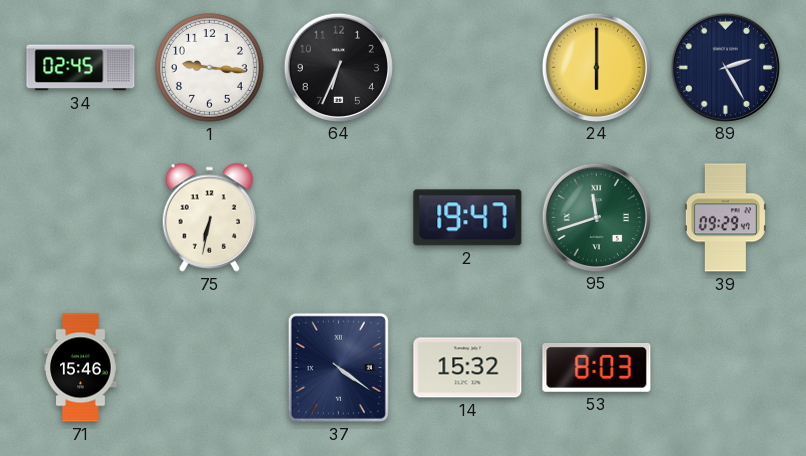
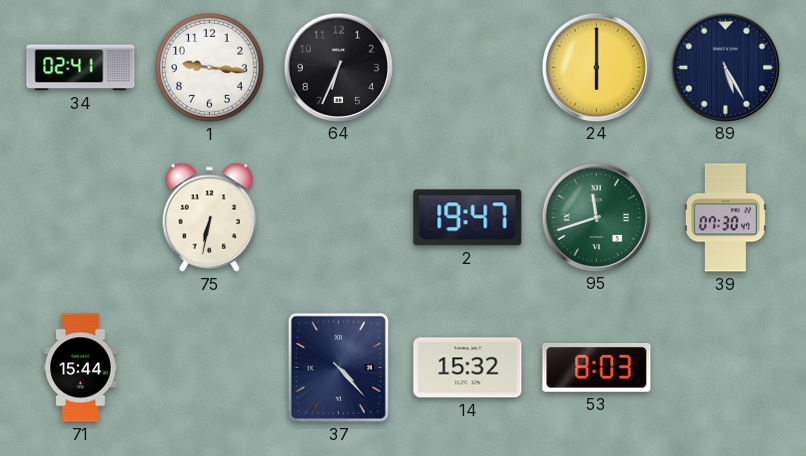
34: 02:45 -> 02:41 (81, 68)
89: 2:25 -> 5:25 (725, 67)
39: 09:29 -> 07:30 (725, 218)
71: 15:46 -> 15:44 (81, 368)
37: 4:21 -> 4:23 (338, 367)
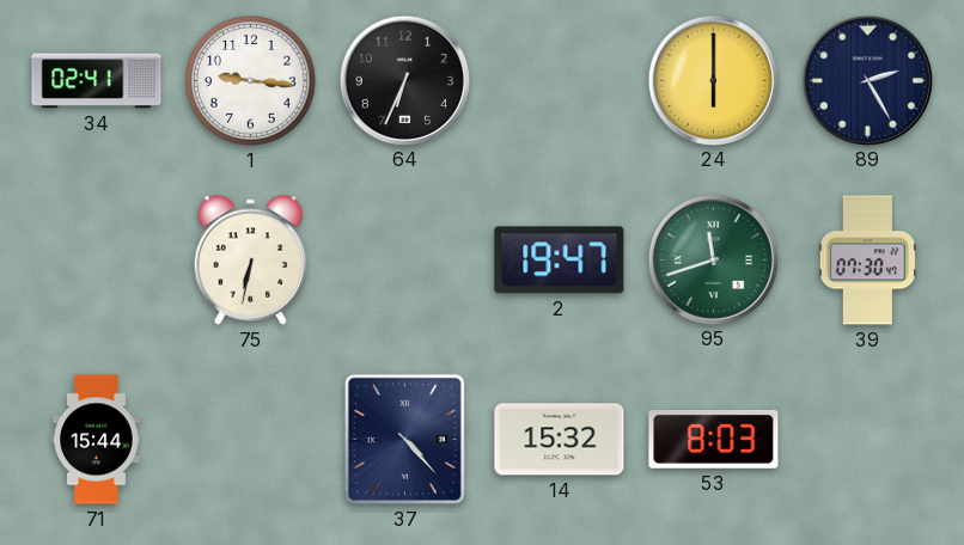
89: 5:25 -> 2:25 (867, 80)
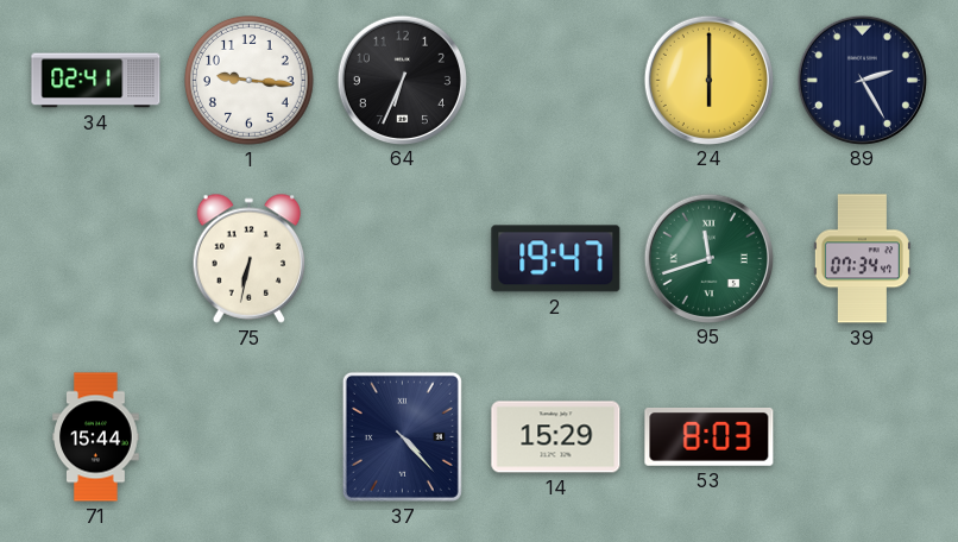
39: 07:30 -> 07:34 (862, 259)
14: 15:32 -> 15:29 (556, 437)
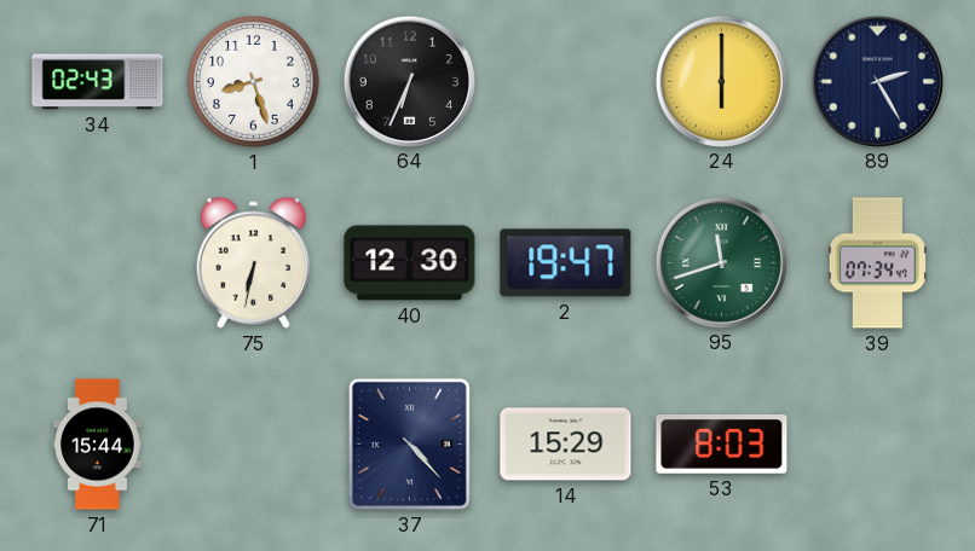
34: 02:41 -> 02:43 (98, 82)
1: 9:16 -> 8:27 (254, 82)
40: none -> 12:30 (410, 263)
